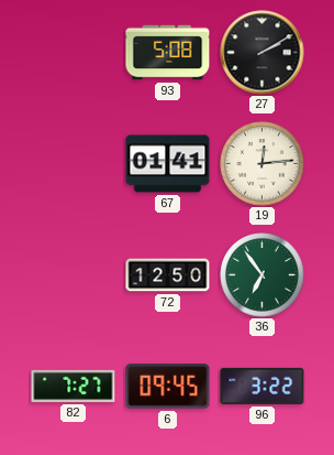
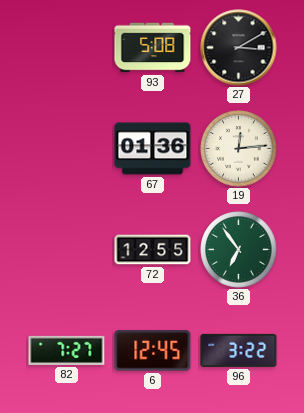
27: 2:10 -> 3:10 (239, 48)
67: 01:41 -> 01:36 (153, 149)
72: 12:50 -> 12:55 (153, 250)
6: 09:45 -> 12:45 (153, 351)
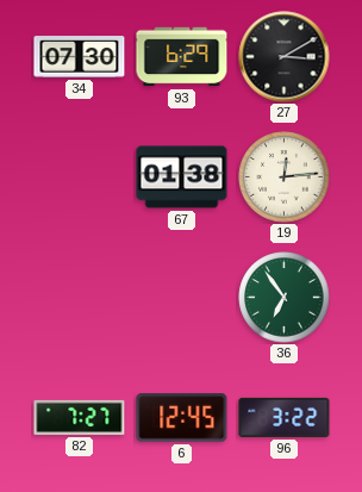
34: none -> 07:30 (80, 57)
93: 5:08 -> 6:29 (182, 57)
67: 01:36 -> 01:38 (182, 178)
72: 12:55 -> none (153, 250)
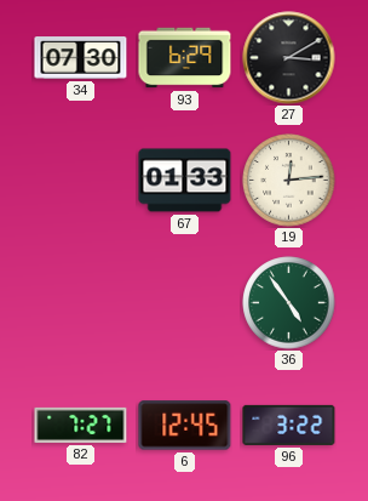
67: 01:38 -> 01:33 (185, 181)
36: 6:54 -> 4:54 (289, 303)
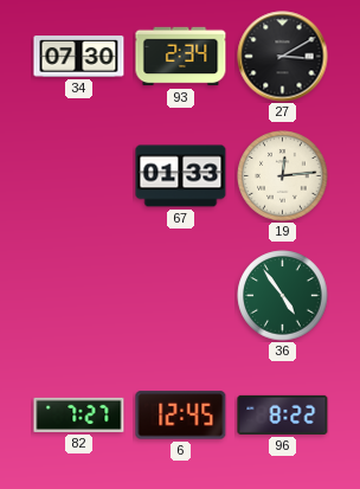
93: 6:29 -> 2:34 (181, 57)
96: 3:22 -> 8:22 (283, 414)
